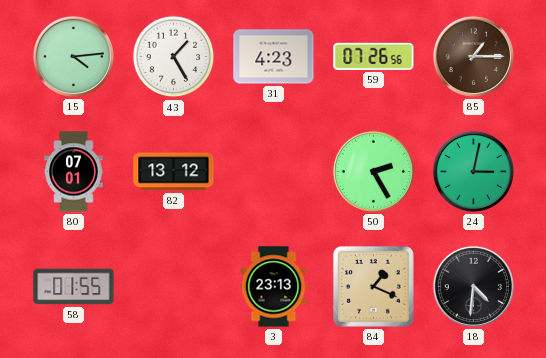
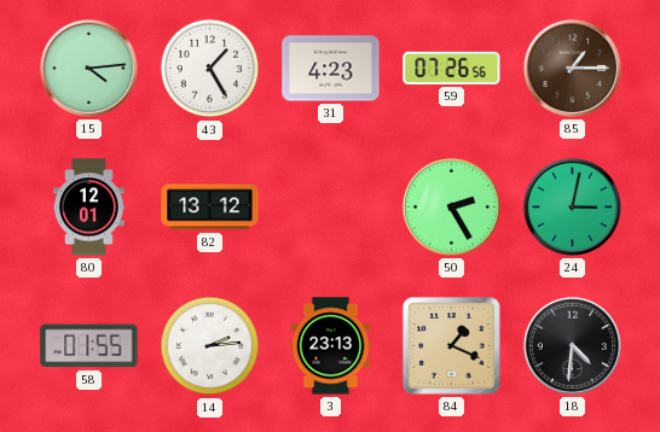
80: 07:01 -> 12:01 (89, 208)
14: none -> 2:14 (210, 346)
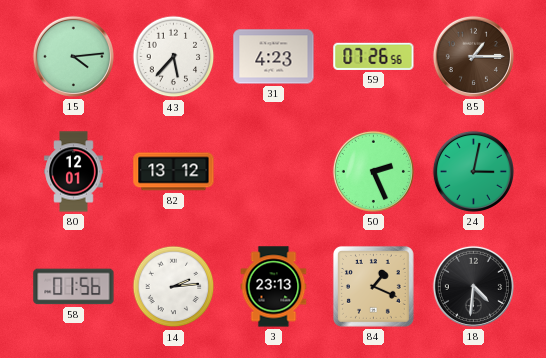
43: 1:25 -> 5:37 (174, 57)
50: 2:25 -> 2:26 (373, 171)
58: 01:55 -> 01:56 (74, 287)
